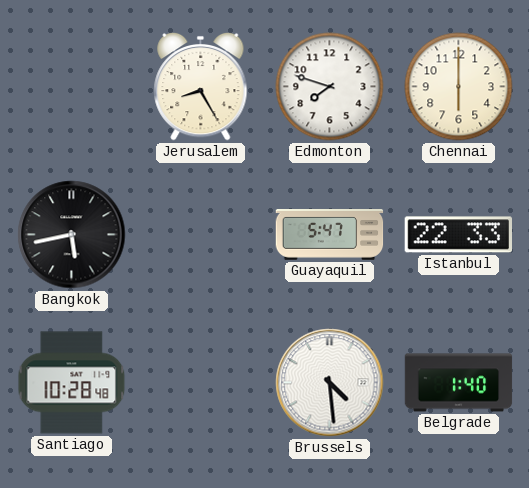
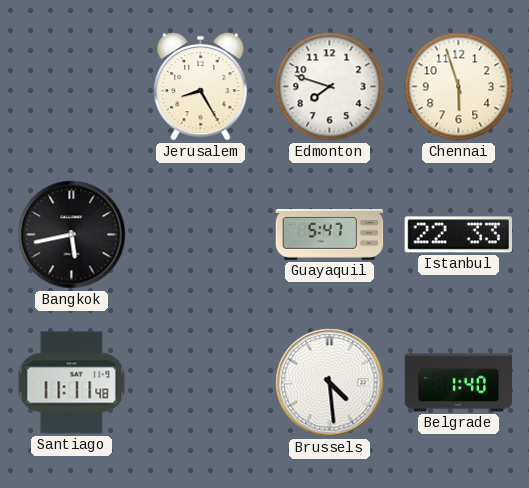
Chennai: 6:00 -> 5:57 (459, 87)
Santiago: 10:28 -> 11:11 (72, 383)
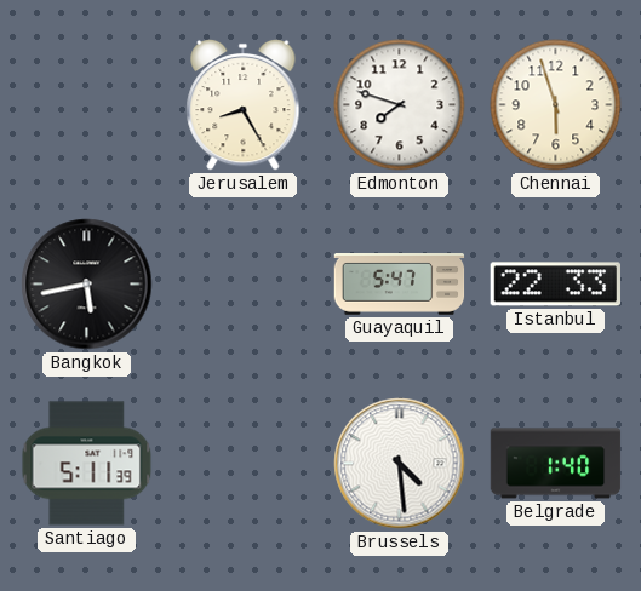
Santiago: 11:11 -> 5:11 (87, 464)
